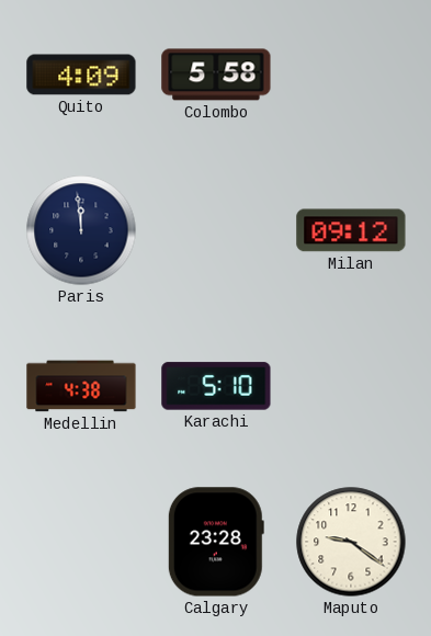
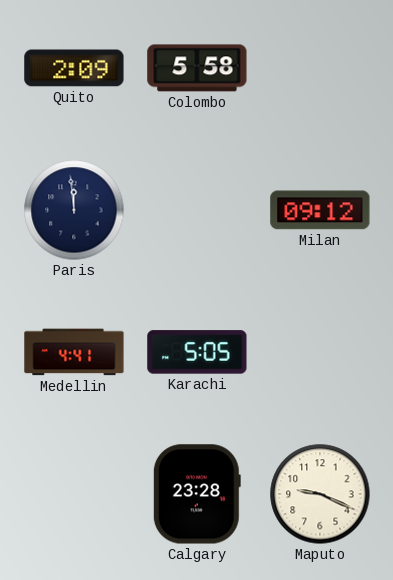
Quito: 4:09 -> 2:09 (74, 68)
Medellin: 4:38 -> 4:41 (74, 352)
Karachi: 5:10 -> 5:05 (197, 352)
Maputo: 9:21 -> 9:19 (320, 494)
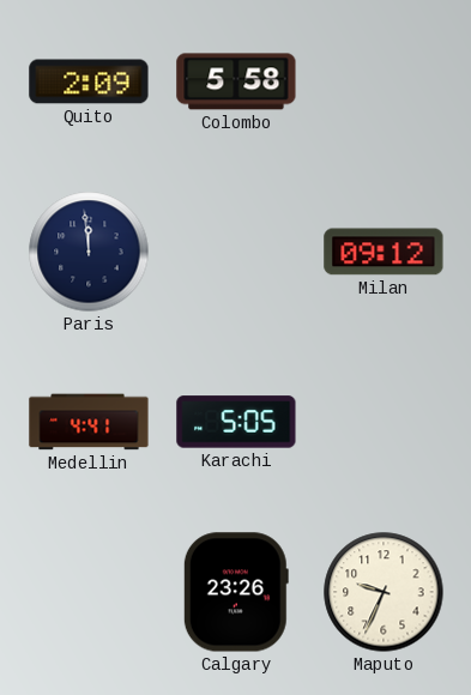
Calgary: 23:28 -> 23:26 (236, 592)
Maputo: 9:19 -> 9:34 (384, 592)
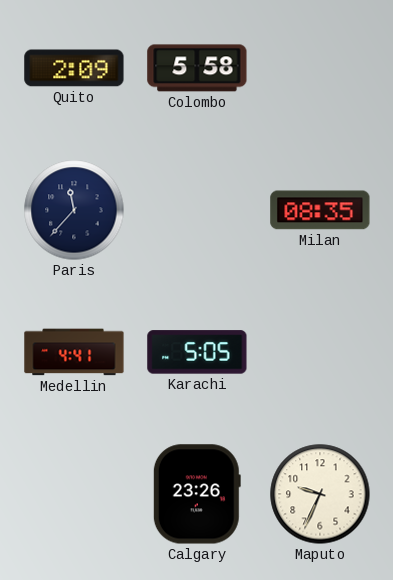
Paris: 11:59 -> 11:37 (74, 210)
Milan: 09:12 -> 08:35 (320, 210)
